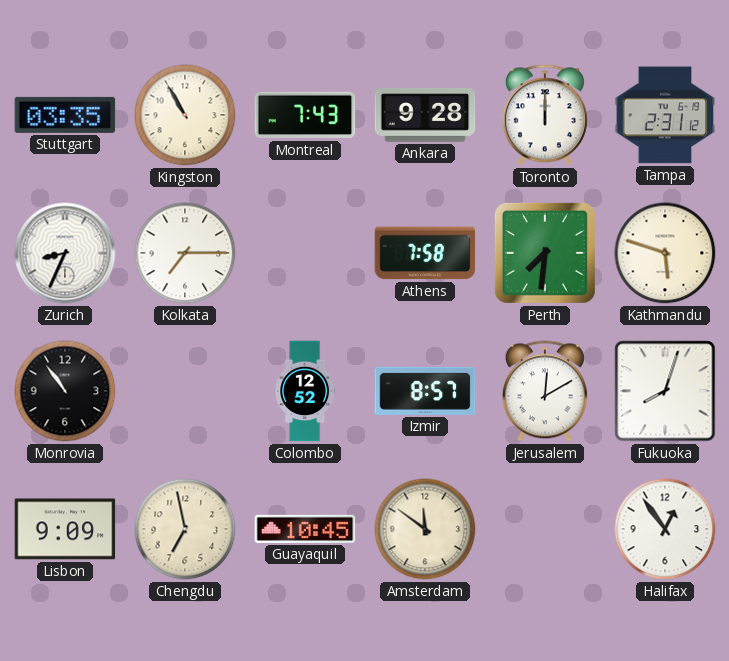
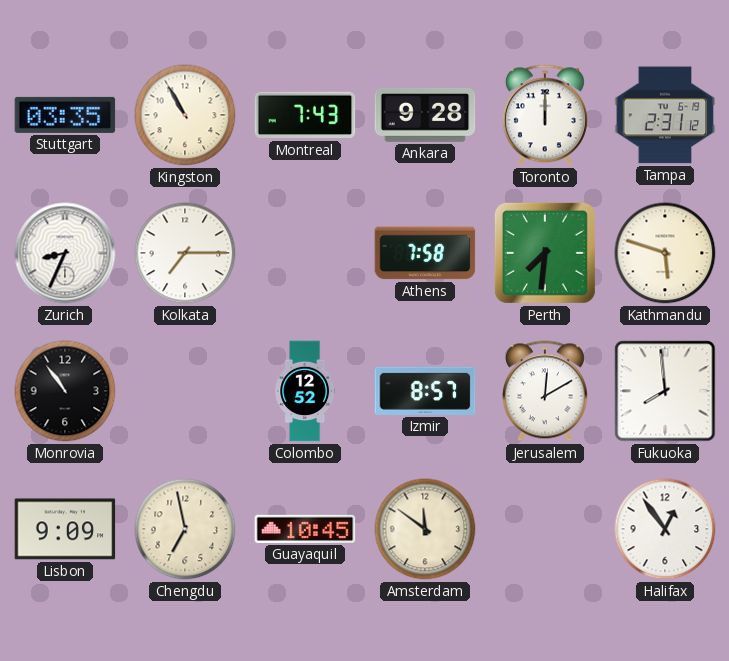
Fukuoka: 8:03 -> 7:59 (665, 391)
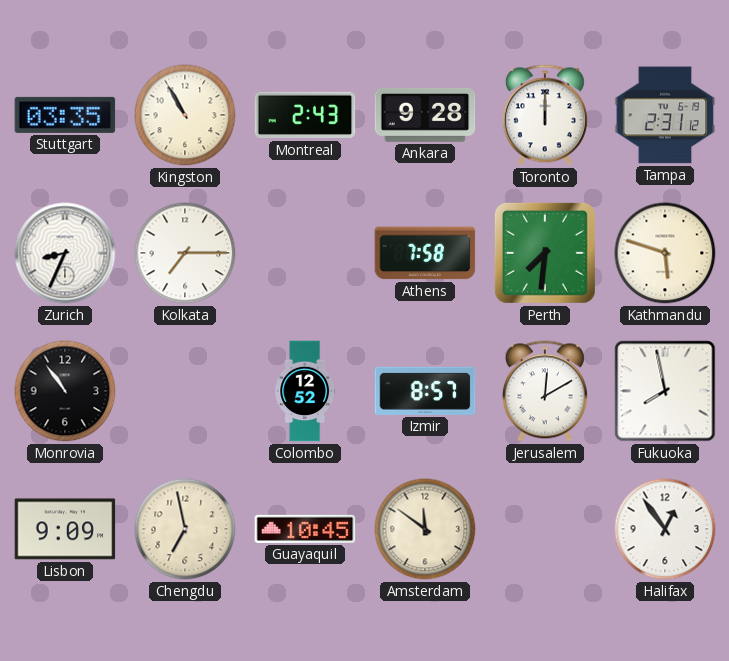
Montreal: 7:43 -> 2:43 (305, 115)
Fukuoka: 7:59 -> 7:58 (665, 391)
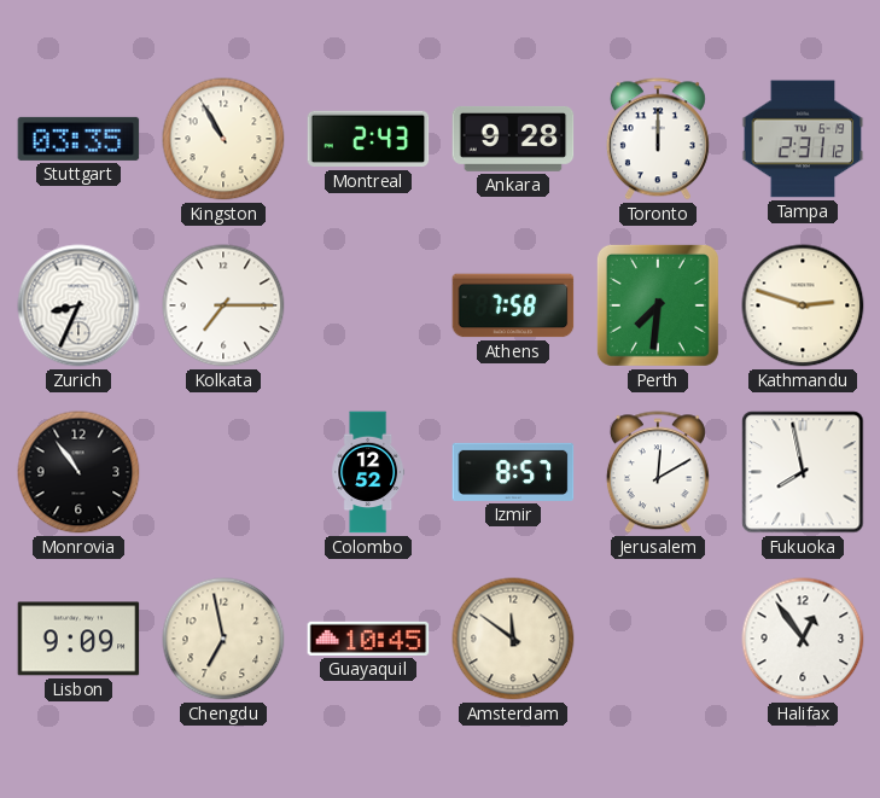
Kathmandu: 5:48 -> 2:48 (803, 305)
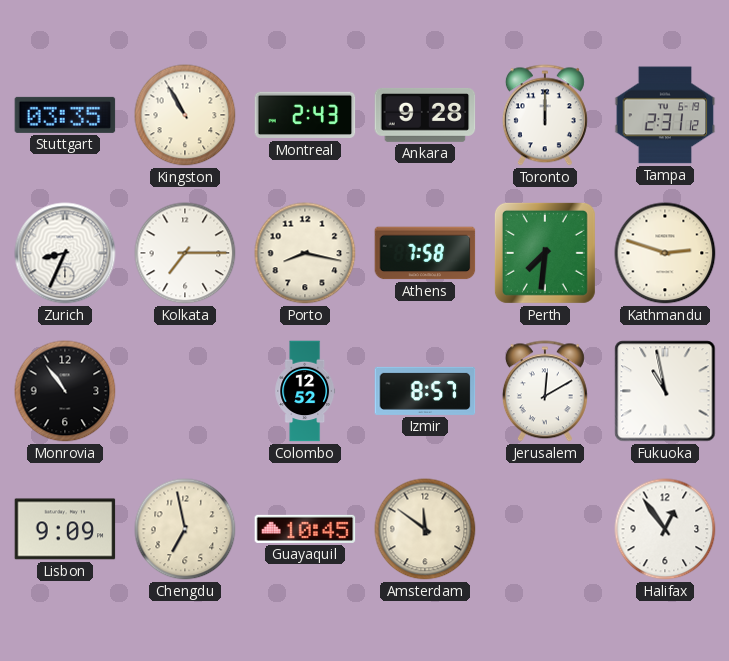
Porto: none -> 8:17 (305, 253)
Fukuoka: 7:58 -> 10:58 (665, 391)
